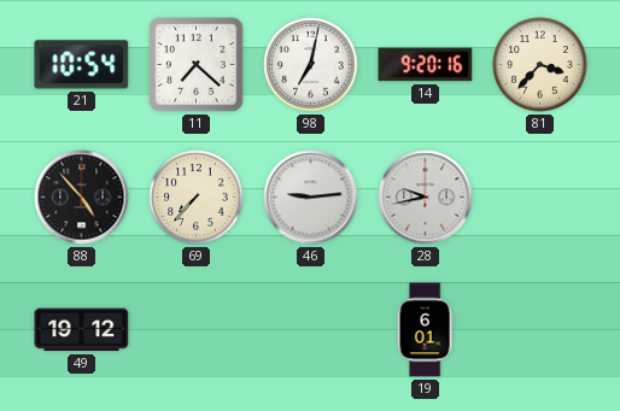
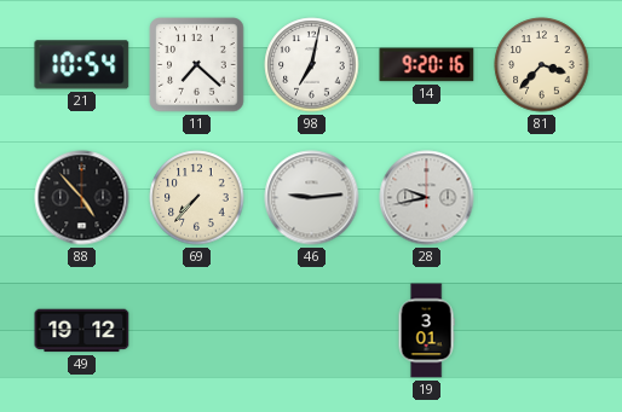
19: 6:01 -> 3:01 (426, 331)
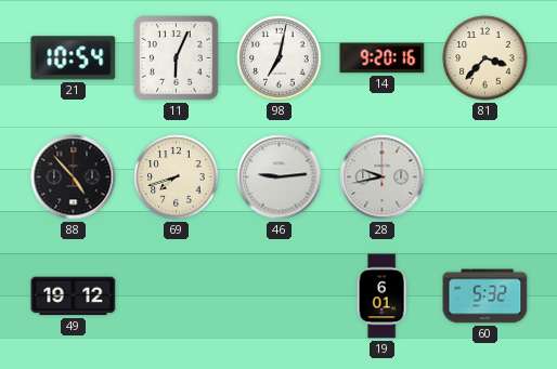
11: 7:22 -> 6:04 (177, 58)
69: 7:37 -> 7:42 (177, 177)
19: 3:01 -> 6:01 (381, 296)
60: none -> 5:32 (485, 296)
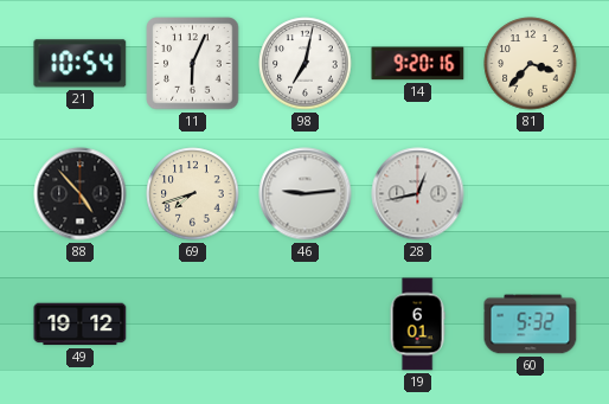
28: 9:43 -> 12:43 (418, 194)
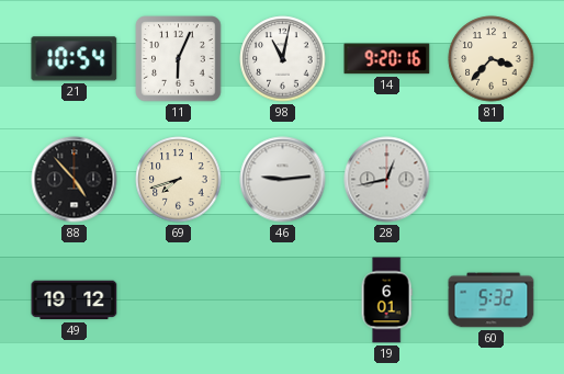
98: 7:02 -> 11:02 (283, 59)
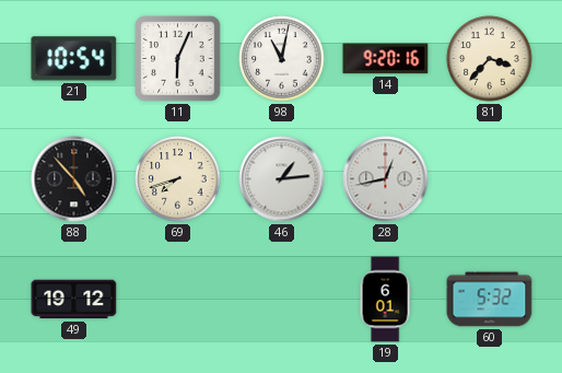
46: 9:14 -> 1:14 (282, 179)
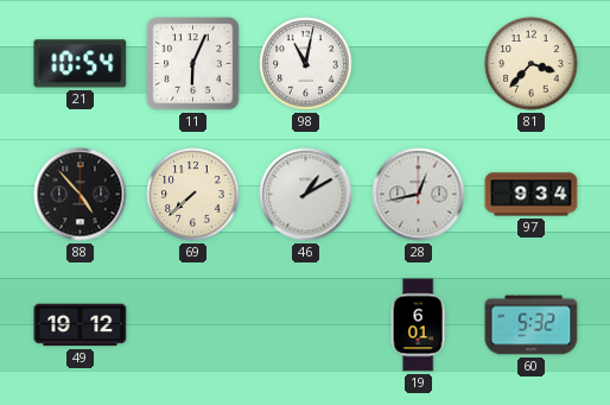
14: 9:20 -> none (386, 59)
69: 7:42 -> 7:38 (193, 195)
46: 1:14 -> 1:10 (306, 195)
97: none -> 9:34 (532, 195)
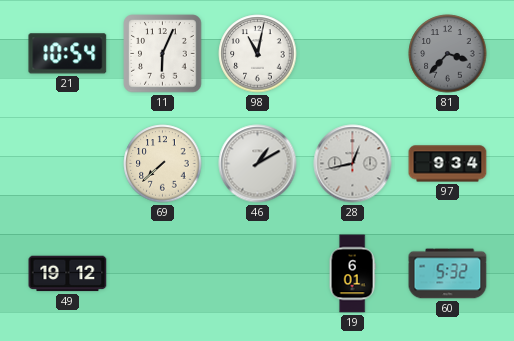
81 dial: cream -> grey (448, 54)
88: 4:53 -> none (81, 195)
